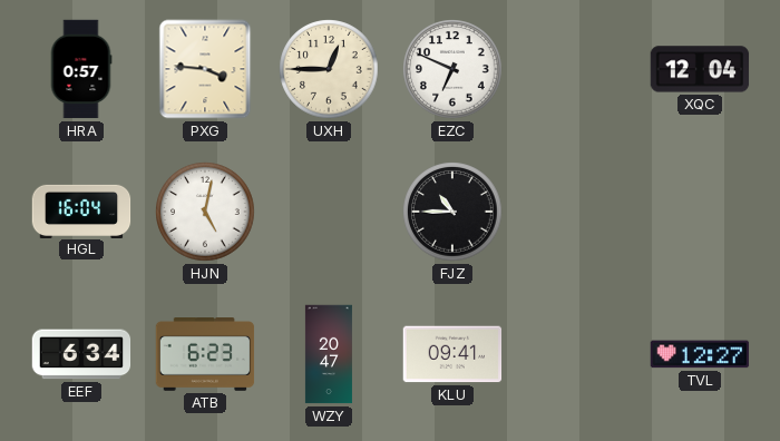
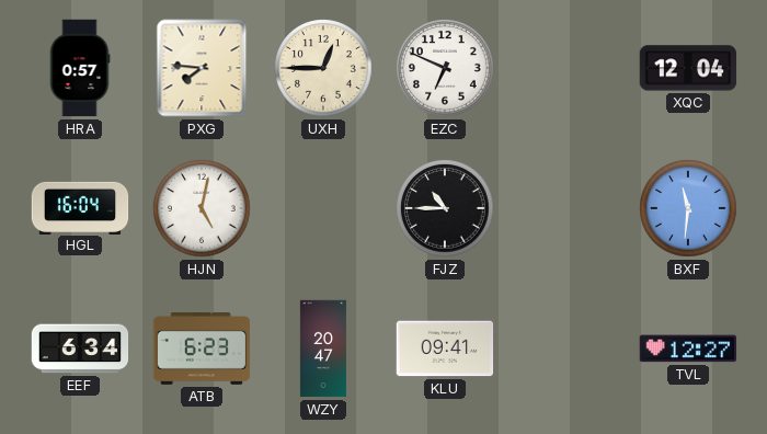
PXG: 3:46 -> 7:46 (202, 68)
BXF: none -> 11:31 (688, 208)
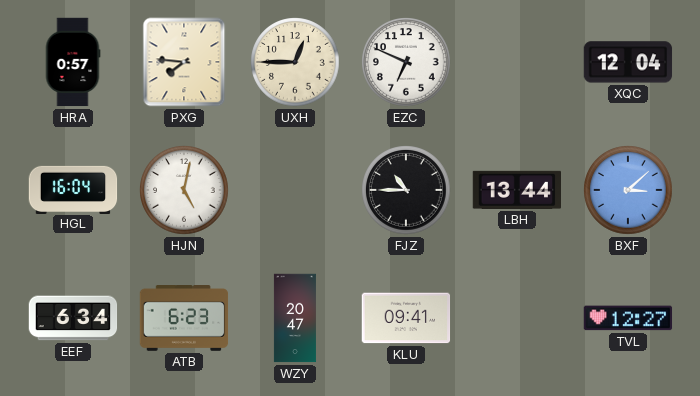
LBH: none -> 13:44 (517, 190)
BXF: 11:31 -> 3:08 (628, 190)
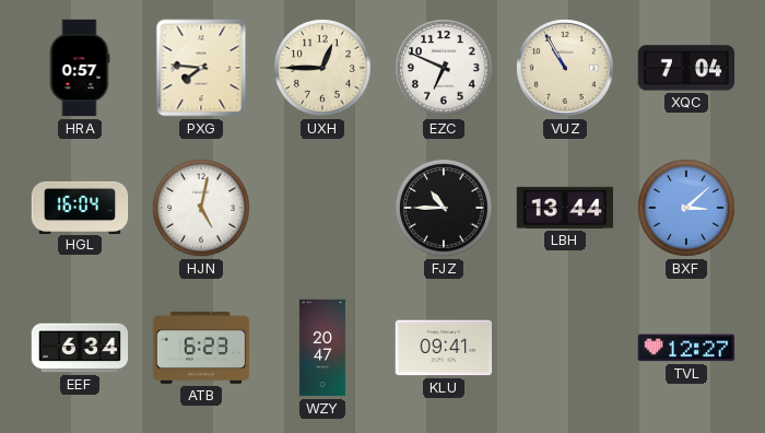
VUZ: none -> 10:55 (565, 68)
XQC: 12:04 -> 7:04 (686, 68)
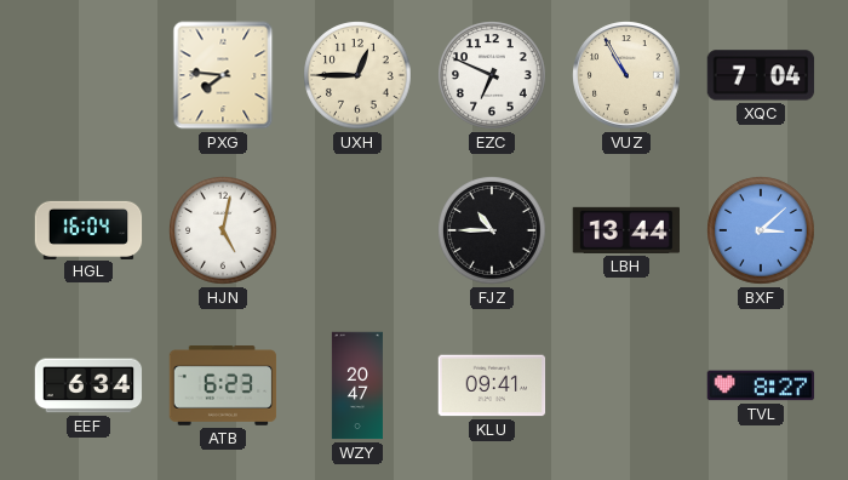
HRA: 0:57 -> none (80, 68)
TVL: 12:27 -> 8:27 (761, 385)
